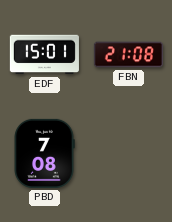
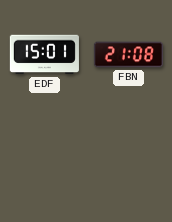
PBD: 7:08 -> none (44, 153)
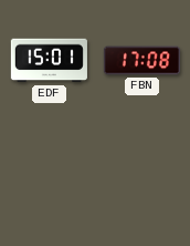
FBN: 21:08 -> 17:08 (141, 61)
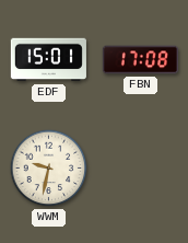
WWM: none -> 9:32 (49, 169)
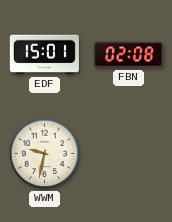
FBN: 17:08 -> 02:08 (128, 55)
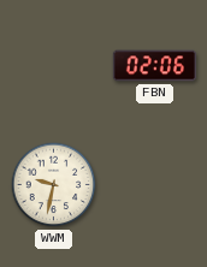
EDF: 15:01 -> none (44, 55)
FBN: 02:08 -> 02:06 (154, 66)
